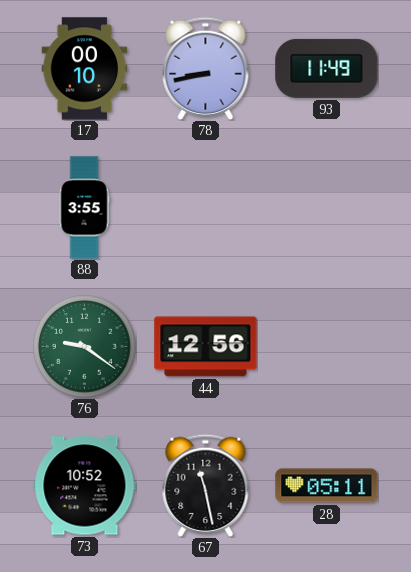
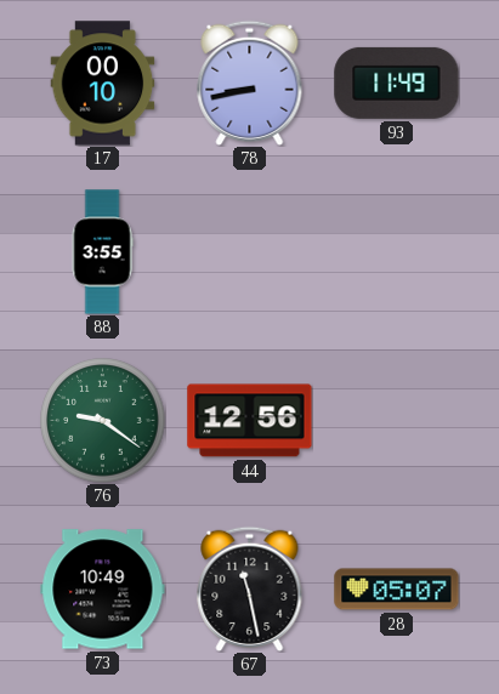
73: 10:52 -> 10:49 (103, 590)
28: 05:11 -> 05:07 (397, 590)
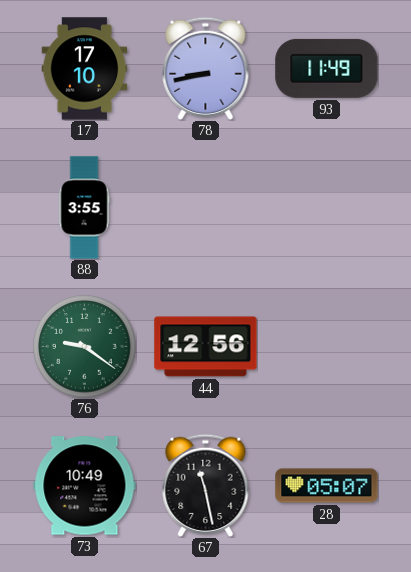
17: 00:10 -> 17:10 (85, 69)
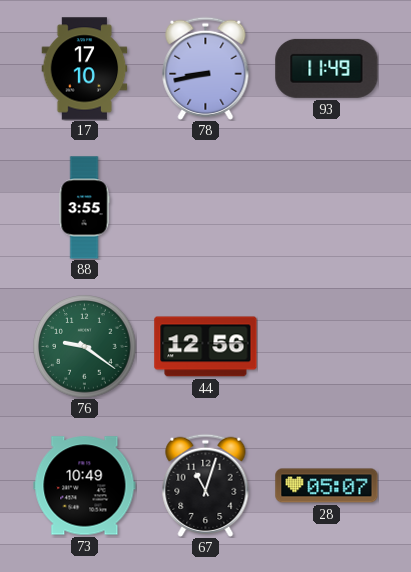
67: 11:28 -> 11:03 (206, 485)
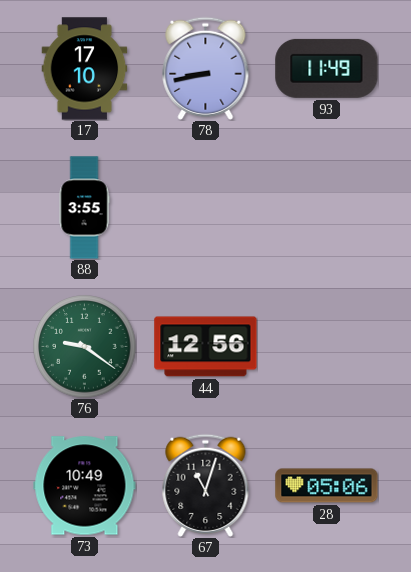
28: 05:07 -> 05:06 (327, 486)
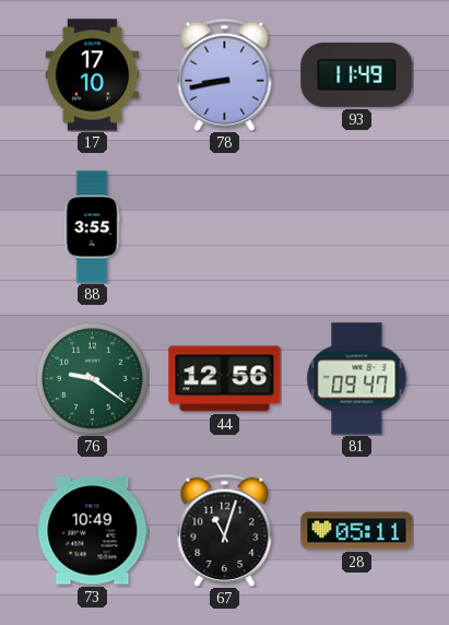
81: none -> 09:47 (357, 379)
28: 05:06 -> 05:11 (357, 531)
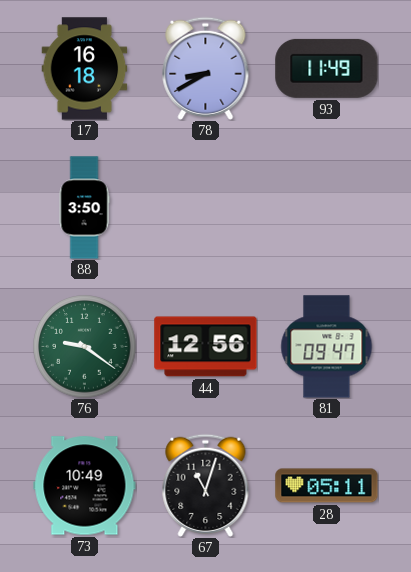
17: 17:10 -> 16:18 (85, 69)
78: 8:43 -> 8:40 (206, 68)
88: 3:55 -> 3:50 (84, 208)
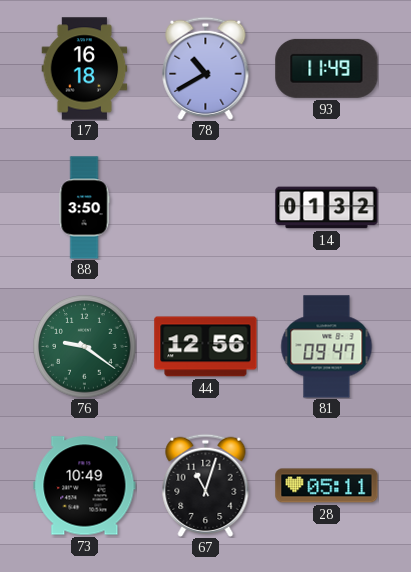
78: 8:40 -> 10:40 (206, 68)
14: none -> 01:32 (327, 208)
